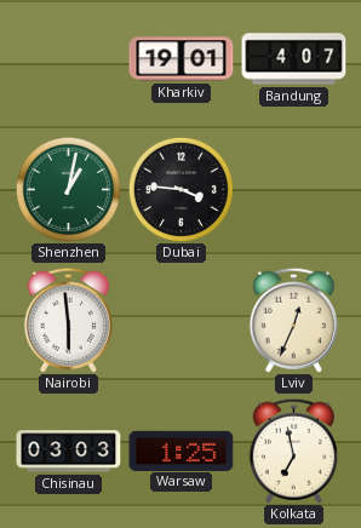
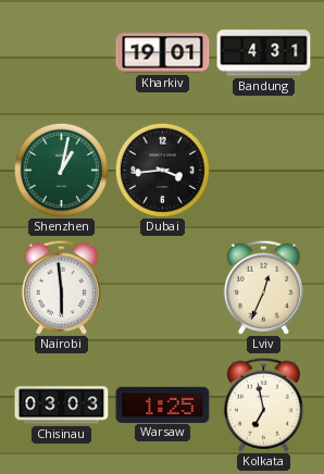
Bandung: 4:07 -> 4:31 (264, 53)
Dubai: 3:46 -> 3:44 (162, 170)
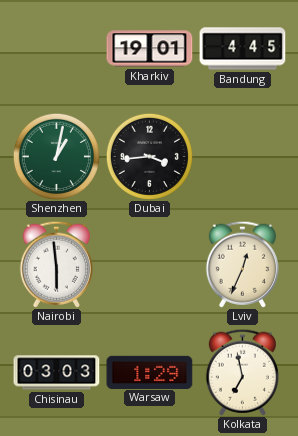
Bandung: 4:31 -> 4:45 (243, 49)
Warsaw: 1:25 -> 1:29 (150, 372)
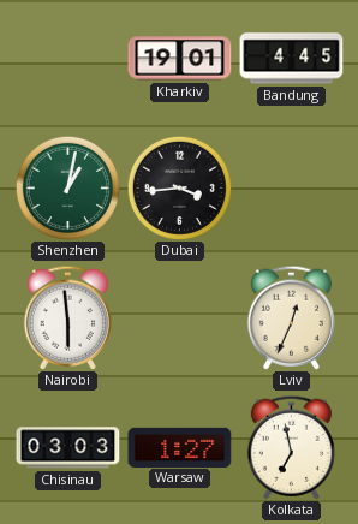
Warsaw: 1:29 -> 1:27 (180, 447)
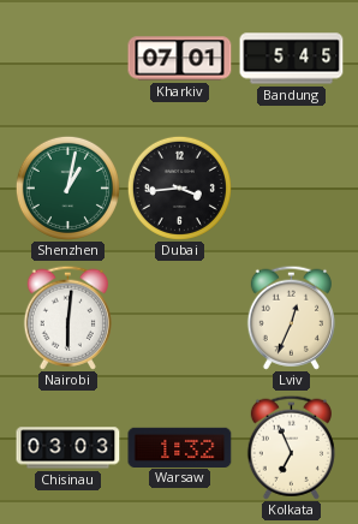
Kharkiv: 19:01 -> 07:01 (180, 59)
Bandung: 4:45 -> 5:45 (292, 59)
Nairobi: 5:59 -> 6:01 (67, 317)
Warsaw: 1:27 -> 1:32 (180, 447)
Kolkata: 6:58 -> 6:56 (291, 447)
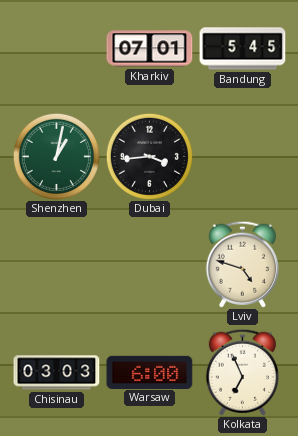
Nairobi: 6:01 -> none (67, 317)
Lviv: 12:34 -> 4:48 (242, 264)
Warsaw: 1:32 -> 6:00 (150, 372)
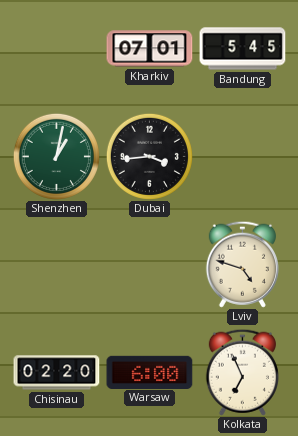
Chisinau: 03:03 -> 02:20 (57, 373)
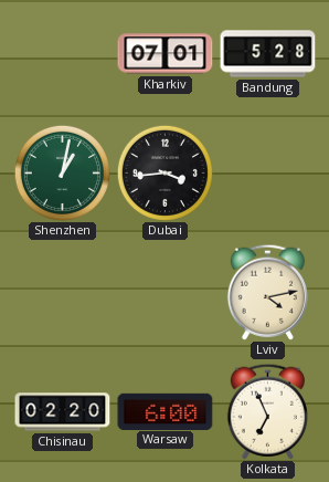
Bandung: 5:45 -> 5:28 (268, 54)
Lviv: 4:48 -> 4:13 (267, 292)
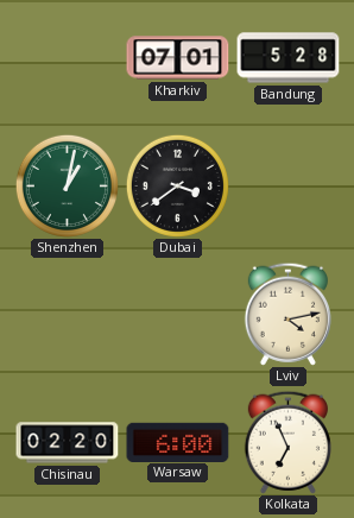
Dubai: 3:44 -> 3:39 (177, 185)
